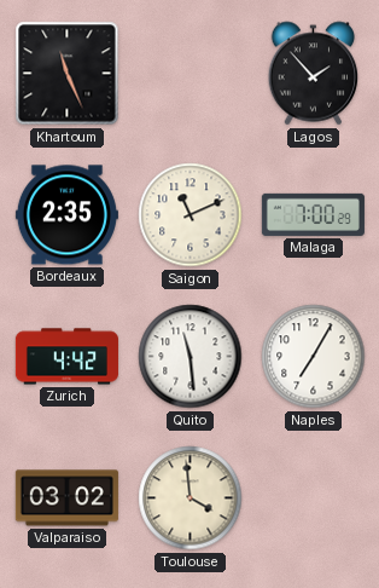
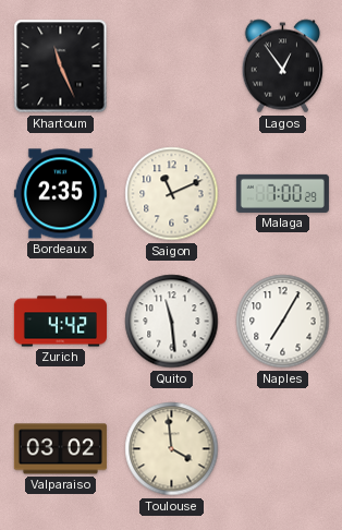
Lagos: 1:53 -> 12:54 (283, 67)
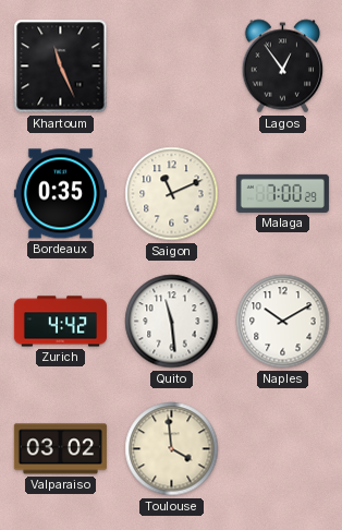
Bordeaux: 2:35 -> 0:35 (60, 194)
Naples: 7:05 -> 10:10 (283, 322)
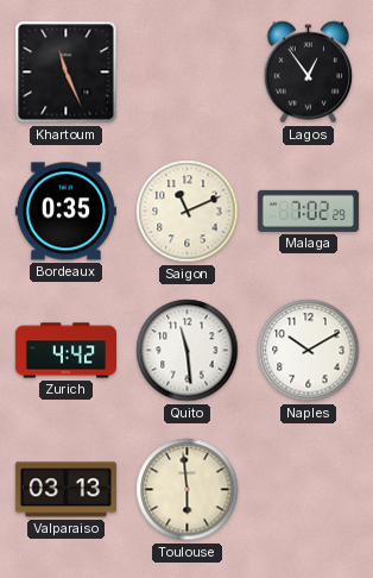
Malaga: 7:00 -> 7:02 (308, 211)
Valparaiso: 03:02 -> 03:13 (65, 490)
Toulouse: 3:59 -> 5:59 (188, 490)
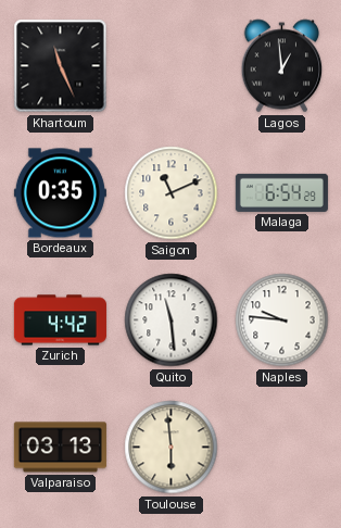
Lagos: 12:54 -> 12:59 (282, 66)
Malaga: 7:02 -> 6:54 (281, 192)
Naples: 10:10 -> 9:46 (282, 320)
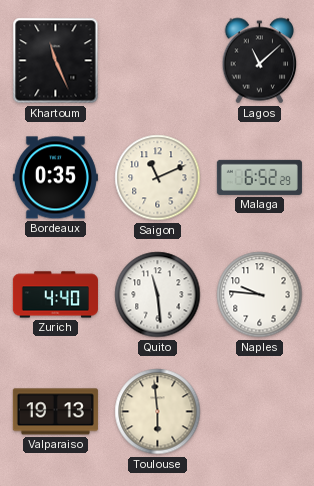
Lagos: 12:59 -> 11:08 (260, 61)
Malaga: 6:54 -> 6:52 (259, 177)
Zurich: 4:42 -> 4:40 (55, 295)
Valparaiso: 03:13 -> 19:13 (55, 412)
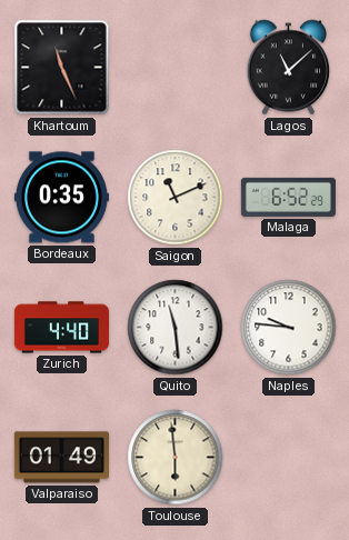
Valparaiso: 19:13 -> 01:49 (61, 458)
